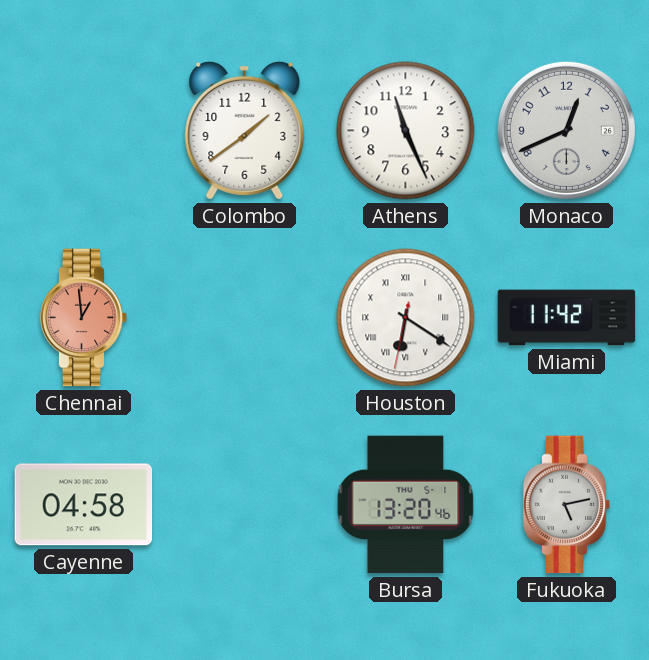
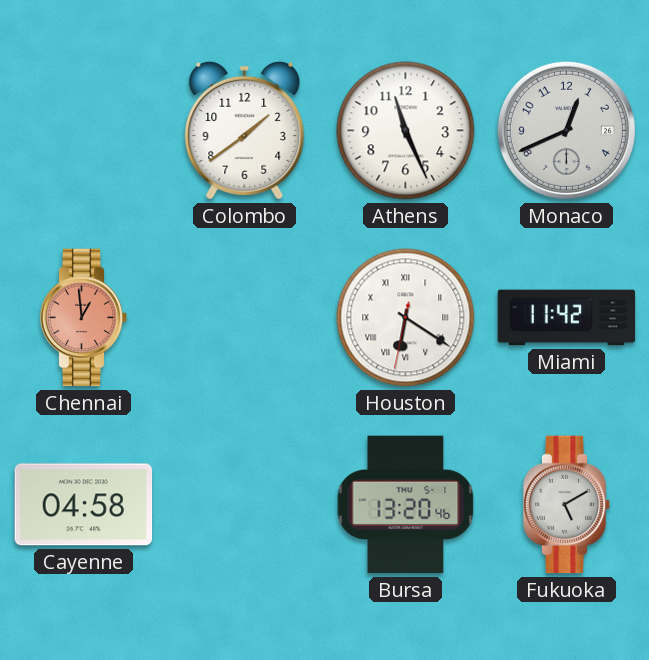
Fukuoka: 5:13 -> 5:10 (567, 505)
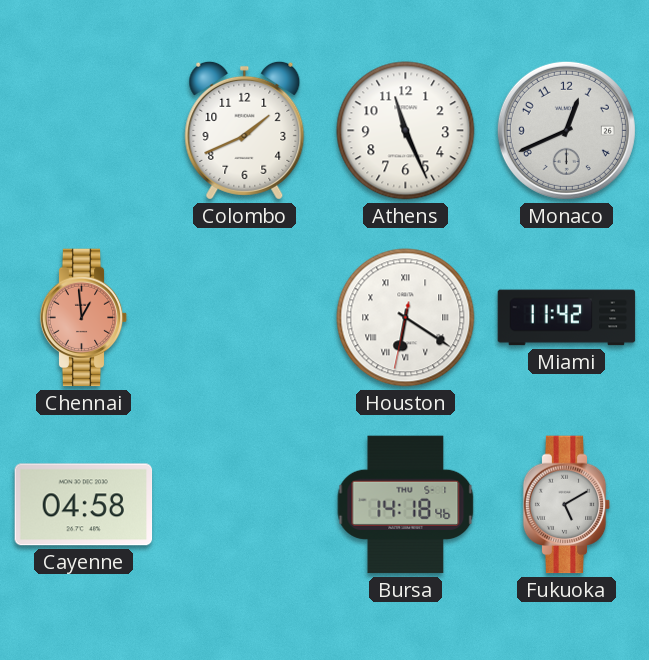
Colombo: 1:39 -> 1:41 (245, 130)
Bursa: 13:20 -> 14:18 (406, 505)
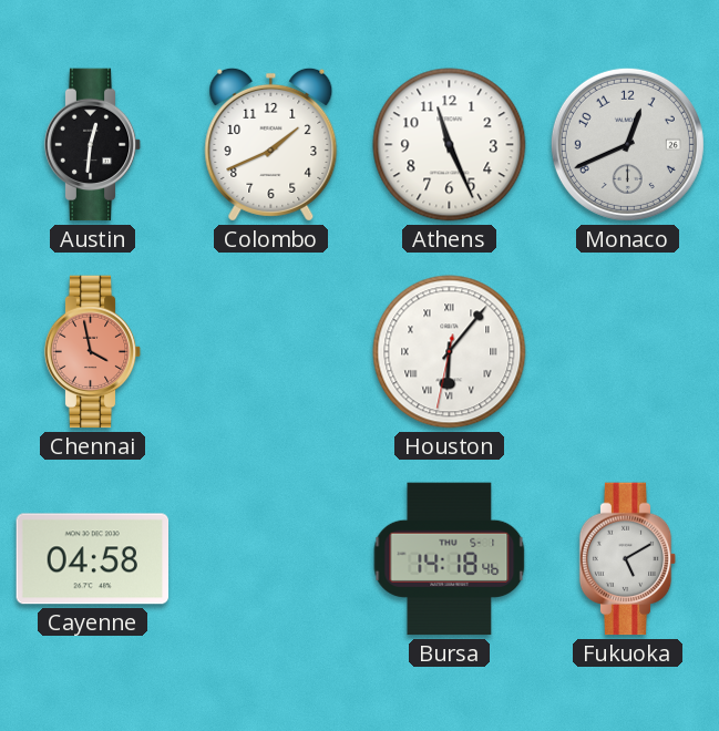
Austin: none -> 12:31 (93, 145)
Chennai: 12:59 -> 3:58 (93, 352)
Houston: 6:20 -> 6:06 (450, 352)
Miami: 11:42 -> none (567, 318)
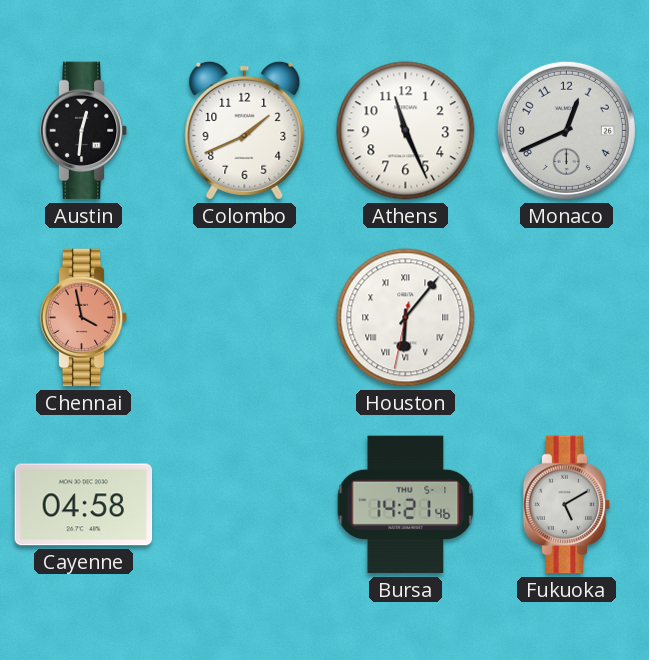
Bursa: 14:18 -> 14:21 (406, 505)
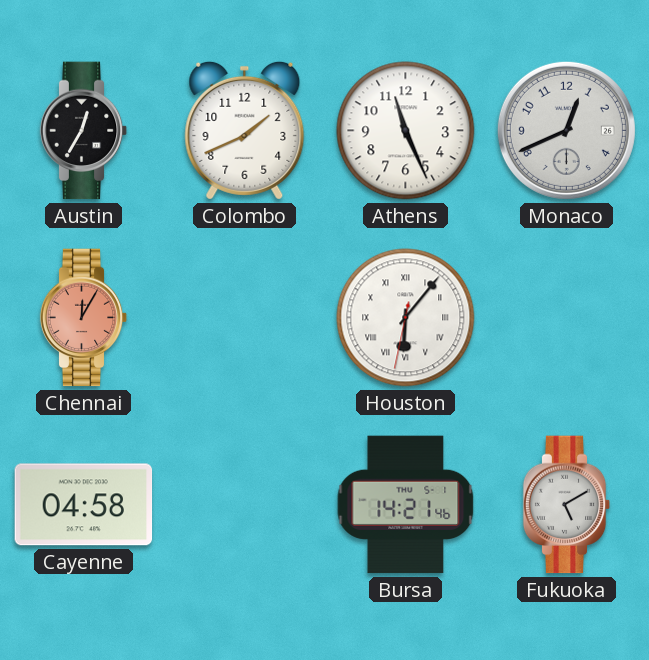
Austin: 12:31 -> 12:35 (84, 131)
Chennai: 3:58 -> 12:05 (84, 318)
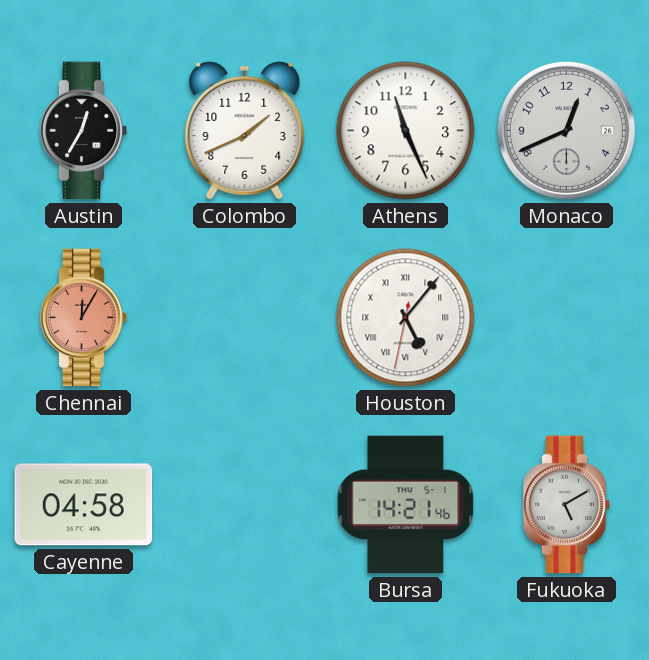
Houston: 6:06 -> 5:06 (406, 318)
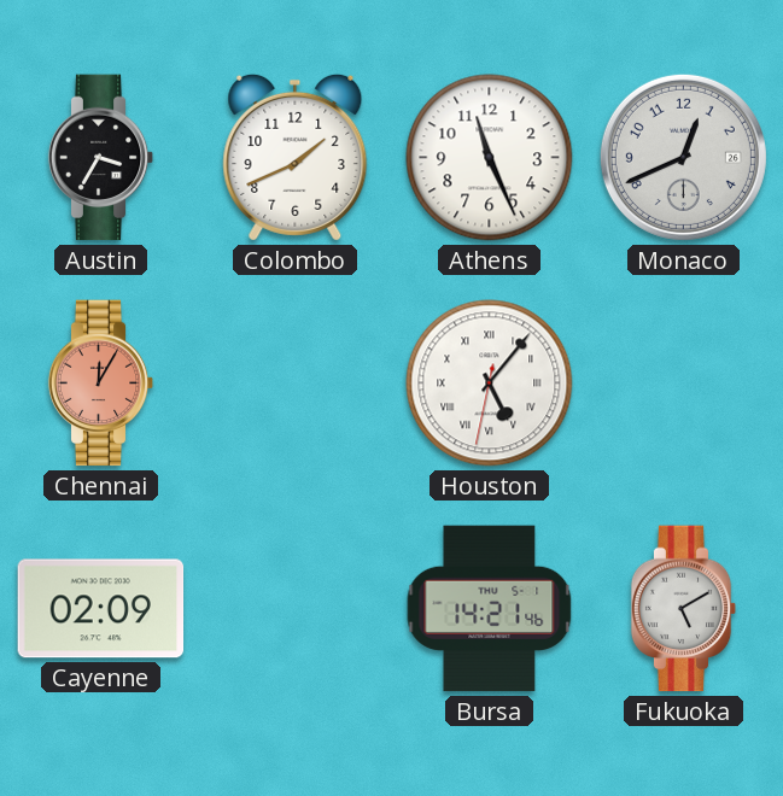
Austin: 12:35 -> 3:35 (101, 158)
Cayenne: 04:58 -> 02:09 (101, 609)
